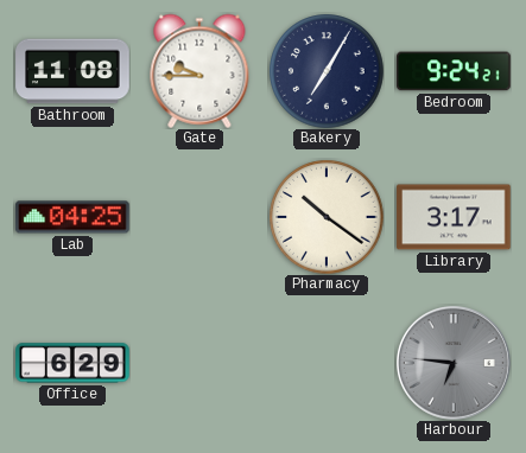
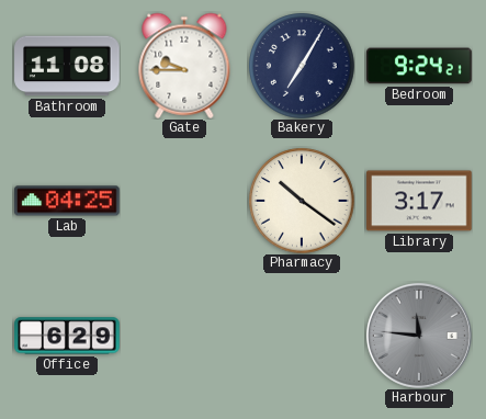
Harbour: 6:46 -> 11:46 (419, 336)
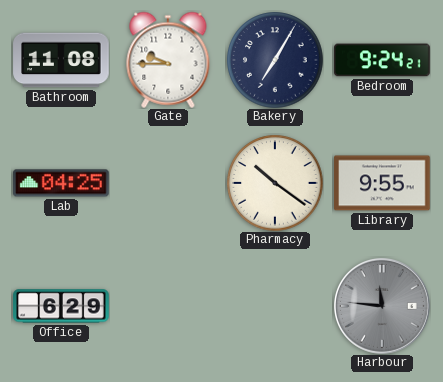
Library: 3:17 -> 9:55 (382, 183)
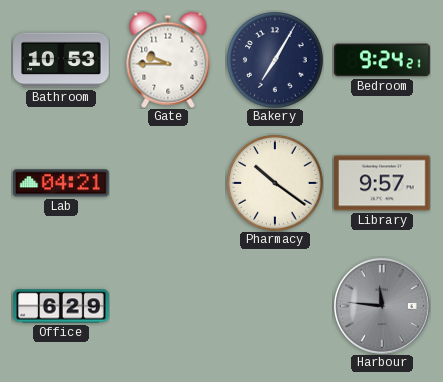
Bathroom: 11:08 -> 10:53 (61, 60)
Lab: 04:25 -> 04:21 (61, 183)
Library: 9:55 -> 9:57 (382, 183)
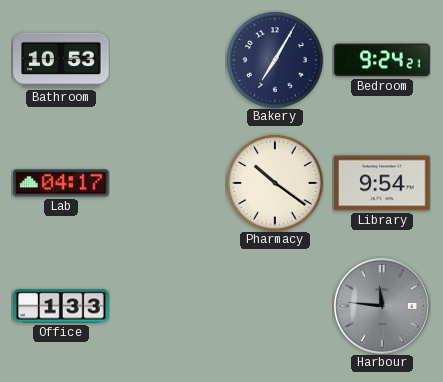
Gate: 9:45 -> none (168, 60)
Lab: 04:21 -> 04:17 (61, 183)
Library: 9:57 -> 9:54 (382, 183)
Office: 6:29 -> 1:33 (61, 306)
